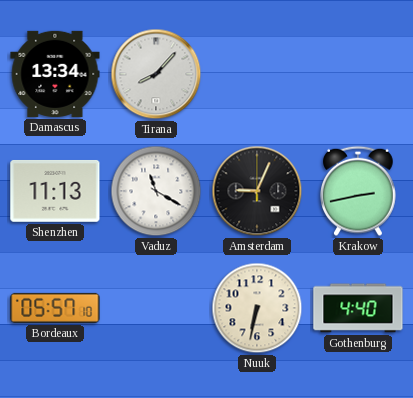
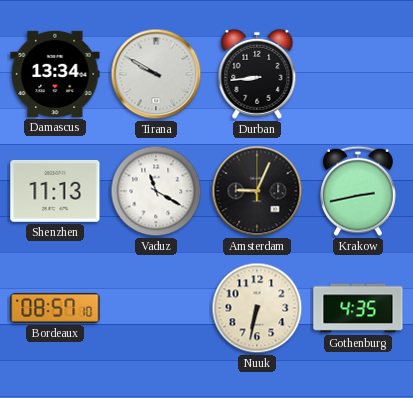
Tirana: 8:07 -> 9:50 (156, 74)
Durban: none -> 8:44 (257, 74)
Bordeaux: 05:57 -> 08:57 (55, 308)
Gothenburg: 4:40 -> 4:35 (358, 308)
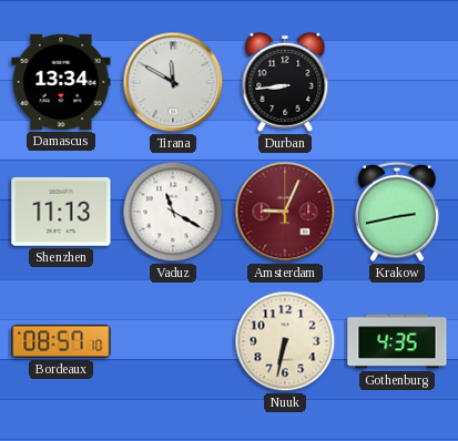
Tirana: 9:50 -> 11:50 (173, 82)
Amsterdam dial: black -> burgundy (285, 212)
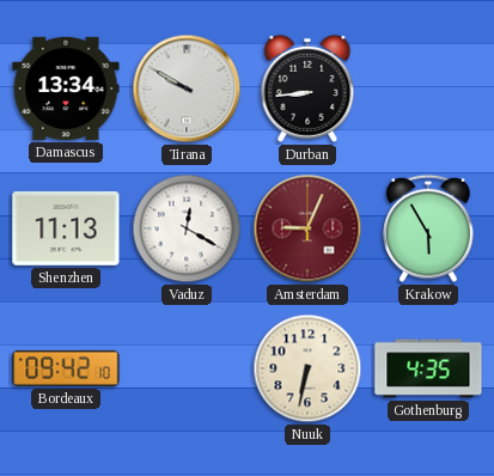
Tirana: 11:50 -> 9:50 (187, 89)
Vaduz: 11:20 -> 12:20 (187, 228)
Krakow: 2:43 -> 5:55 (429, 228)
Bordeaux: 08:57 -> 09:42 (66, 368)
